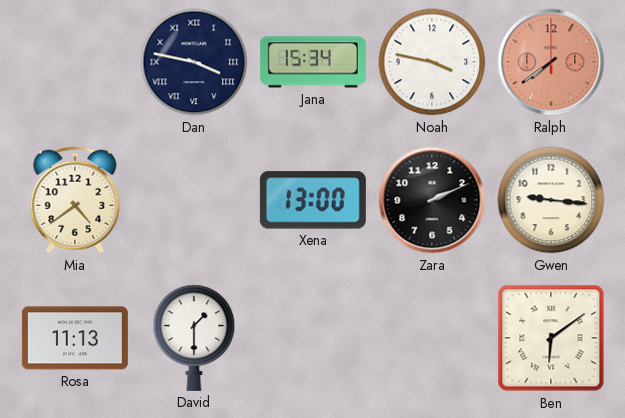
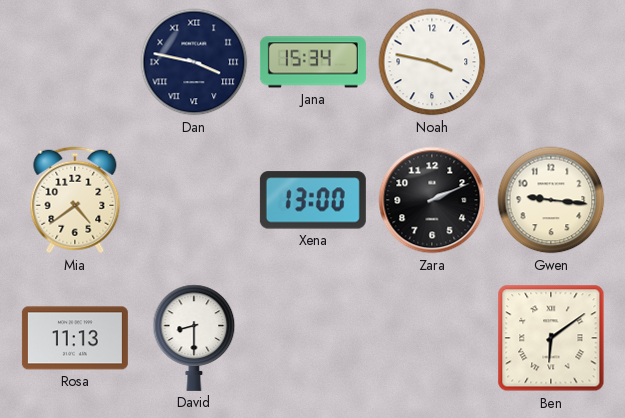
Ralph: 7:39 -> none (551, 62)
David: 1:30 -> 8:30 (194, 338)
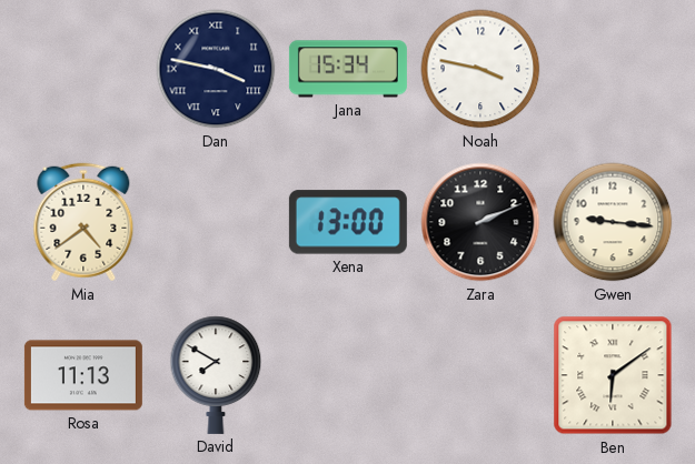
David: 8:30 -> 7:50 (216, 375)
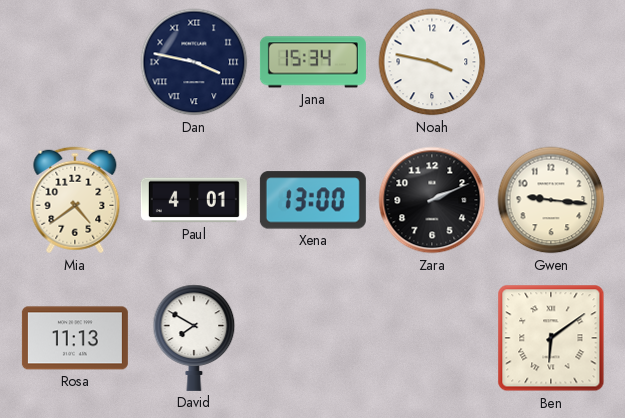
Paul: none -> 4:01 (194, 200)
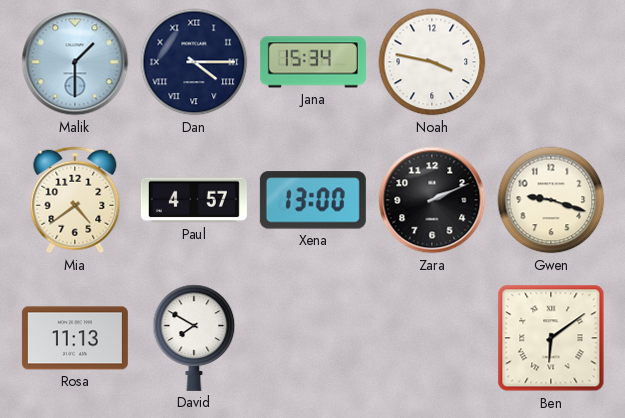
Malik: none -> 1:30 (75, 62)
Dan: 3:47 -> 4:15 (194, 62)
Paul: 4:01 -> 4:57 (194, 200)
Gwen: 9:16 -> 9:18 (551, 200)
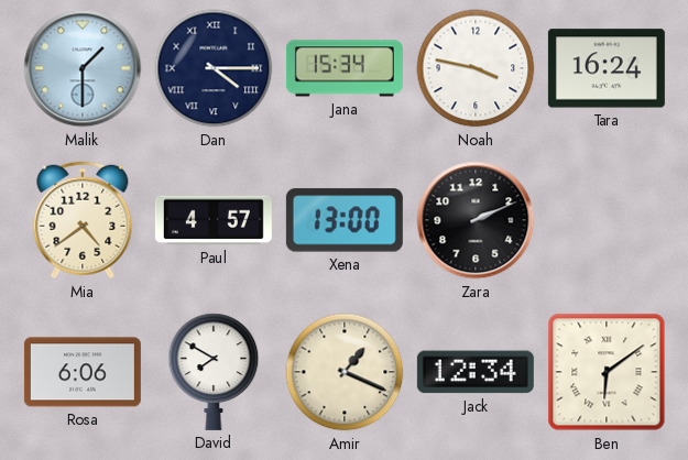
Tara: none -> 16:24 (607, 68)
Gwen: 9:18 -> none (551, 200)
Rosa: 11:13 -> 6:06 (83, 372)
Amir: none -> 1:19 (345, 372)
Jack: none -> 12:34 (476, 372)
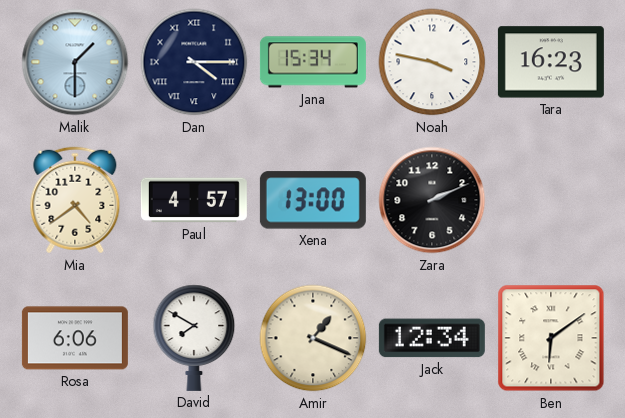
Tara: 16:24 -> 16:23 (551, 62)
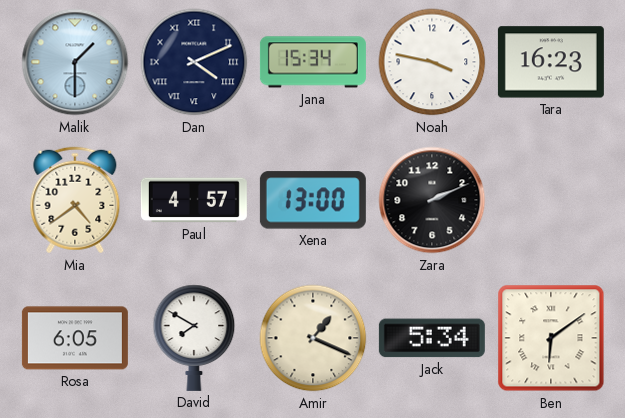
Dan: 4:15 -> 4:11 (194, 62)
Rosa: 6:06 -> 6:05 (75, 338)
Jack: 12:34 -> 5:34 (432, 338)
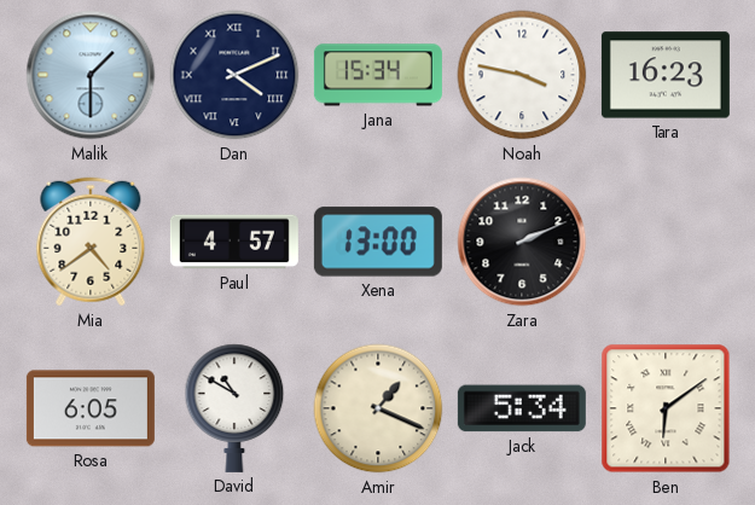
David: 7:50 -> 10:50 (234, 408)
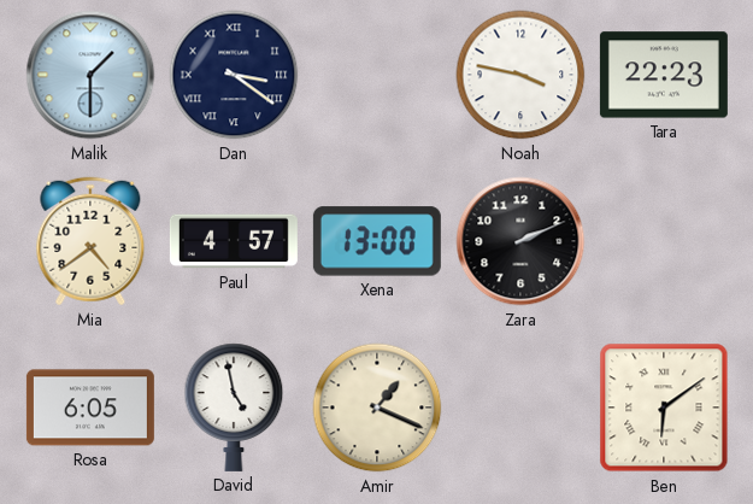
Dan: 4:11 -> 3:21 (234, 75)
Jana: 15:34 -> none (378, 75)
Tara: 16:23 -> 22:23 (664, 75)
David: 10:50 -> 4:58 (234, 408)
Jack: 5:34 -> none (522, 408)
